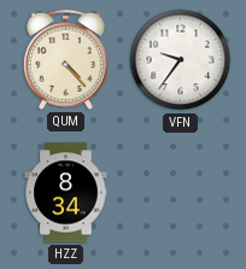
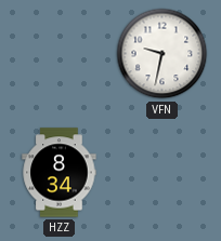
QUM: 4:23 -> none (65, 59)
VFN: 9:36 -> 9:32 (162, 54)
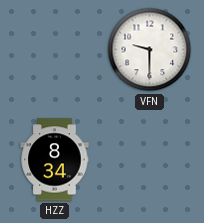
VFN: 9:32 -> 9:30 (150, 50)
